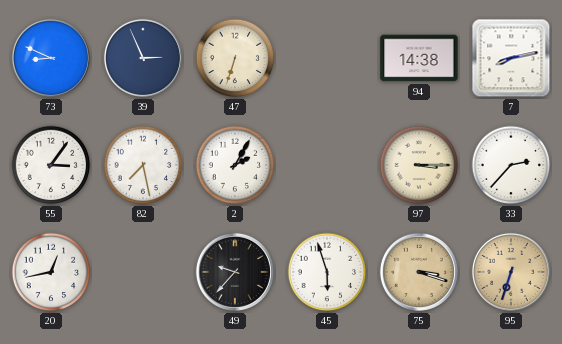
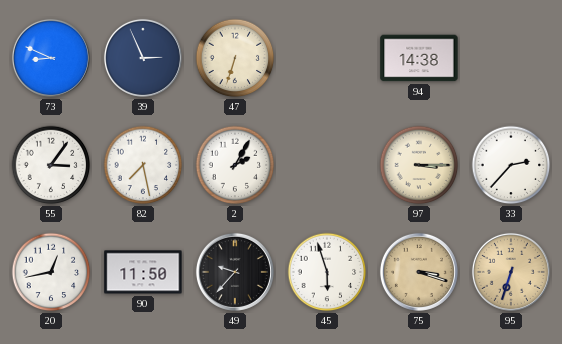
7: 8:13 -> none (511, 58)
90: none -> 11:50 (143, 272)
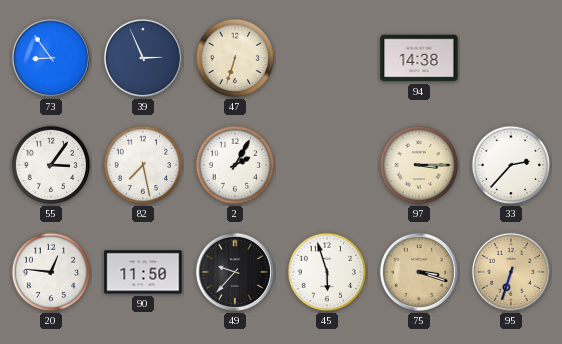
73: 8:49 -> 8:54 (51, 58)
20: 12:43 -> 12:46 (51, 272)
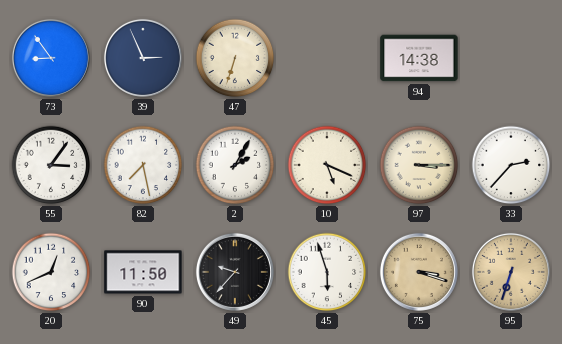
10: none -> 5:19 (327, 165)
20: 12:46 -> 12:41 (51, 272)
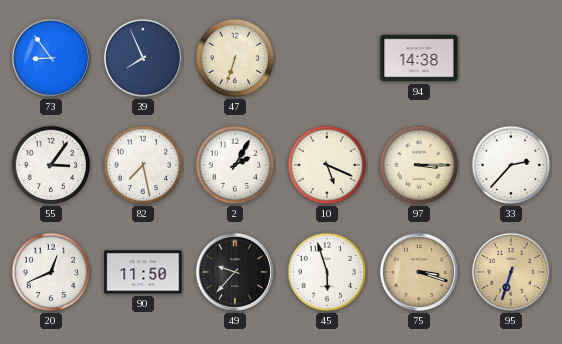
39: 2:56 -> 7:56 (143, 58)
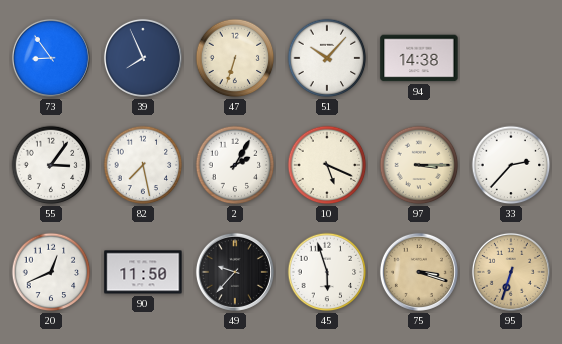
51: none -> 10:07 (327, 58)
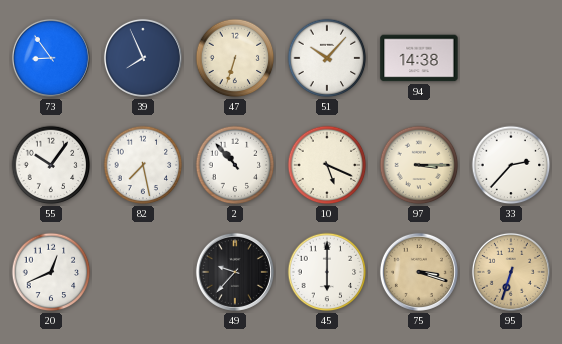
55: 3:06 -> 10:06 (51, 165)
2: 2:05 -> 10:53 (235, 165)
90: 11:50 -> none (143, 272)
45: 5:57 -> 6:00 (327, 272)
